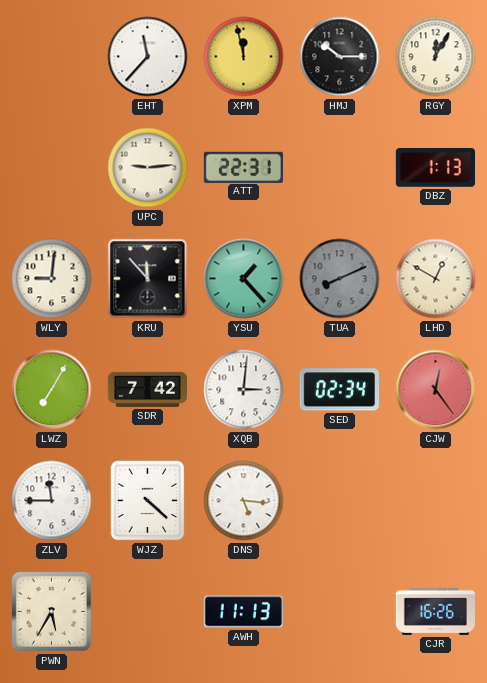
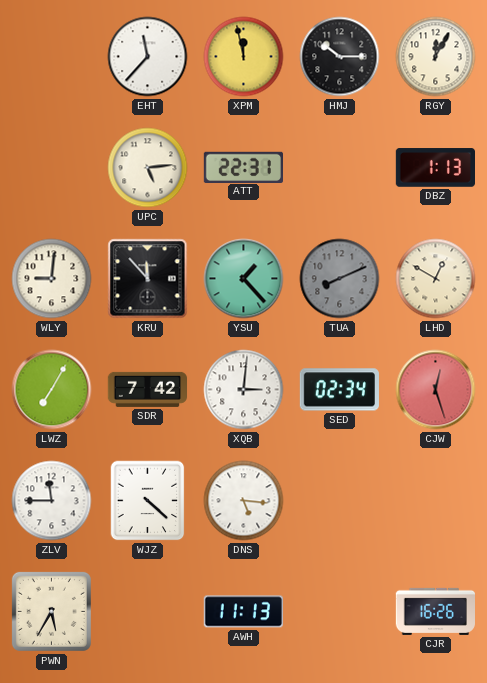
UPC: 9:14 -> 5:14 (148, 168)
CJW: 12:24 -> 12:27 (436, 390)
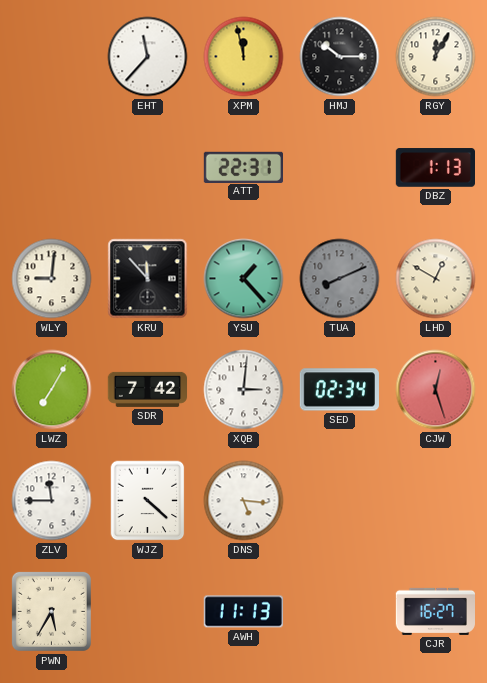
UPC: 5:14 -> none (148, 168)
CJR: 16:26 -> 16:27 (435, 611)
